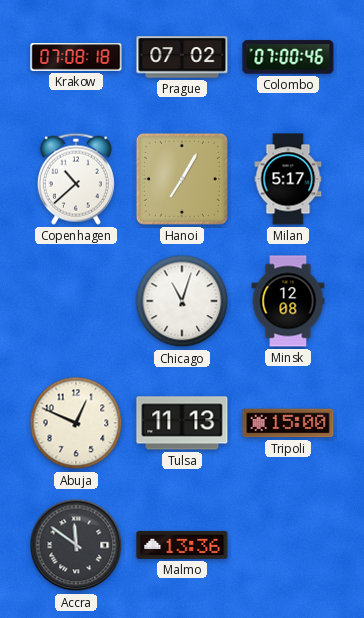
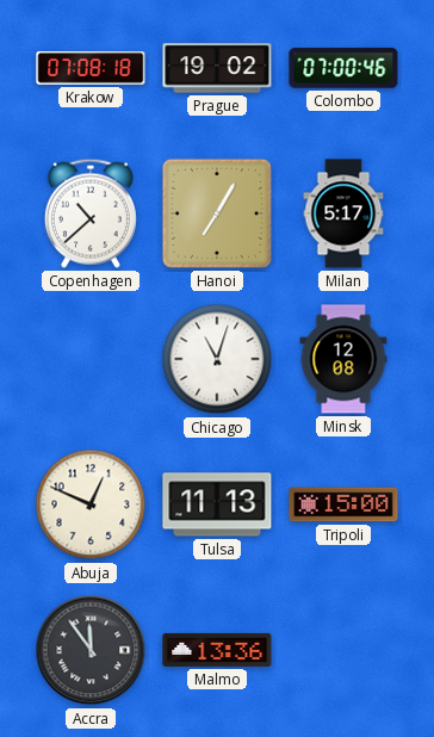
Prague: 07:02 -> 19:02 (217, 68)
Accra: 11:51 -> 11:54 (91, 650)
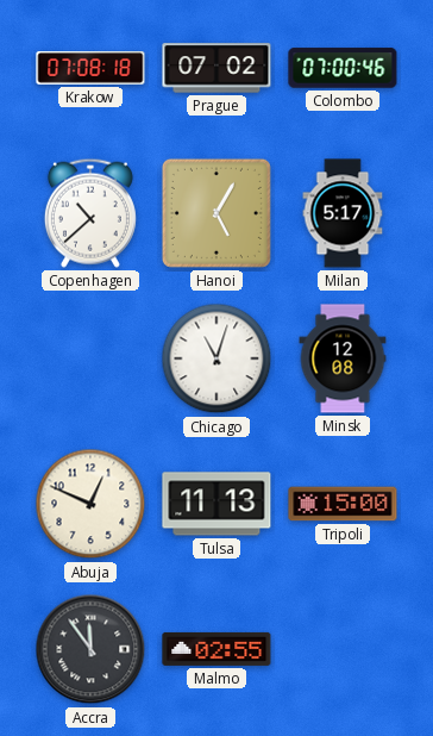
Prague: 19:02 -> 07:02 (216, 68)
Hanoi: 7:05 -> 5:05 (216, 213)
Malmo: 13:36 -> 02:55 (216, 649)
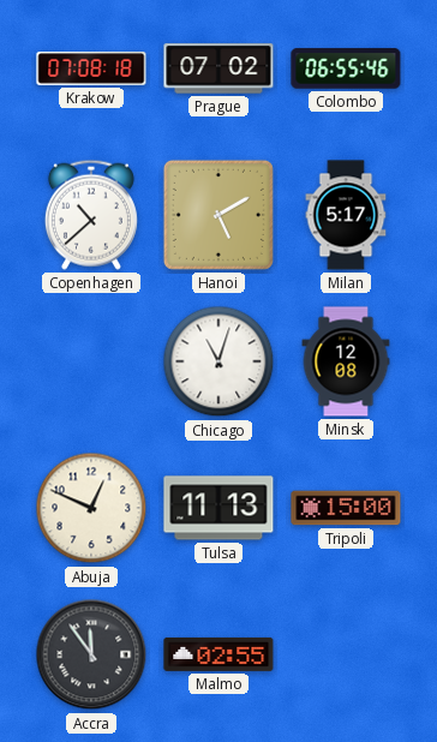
Colombo: 07:00 -> 06:55 (346, 68)
Hanoi: 5:05 -> 5:10 (218, 215)
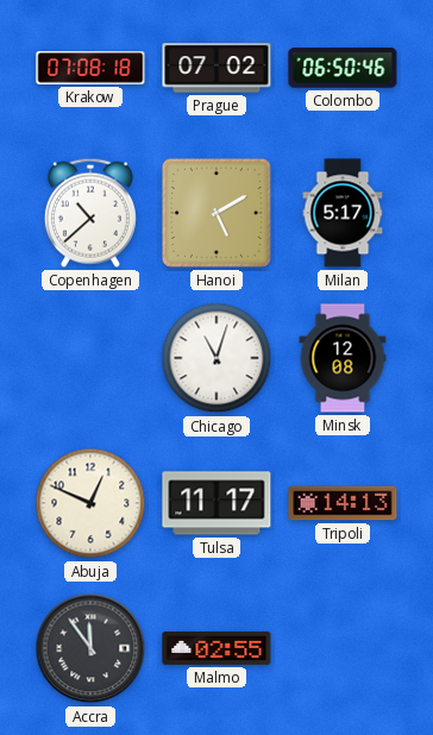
Colombo: 06:55 -> 06:50 (343, 68)
Tulsa: 11:13 -> 11:17 (216, 503)
Tripoli: 15:00 -> 14:13 (343, 503)
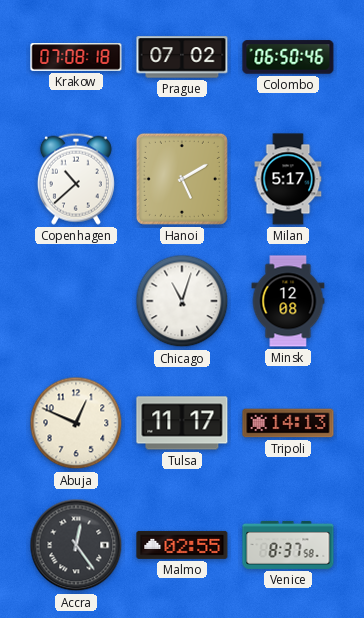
Accra: 11:54 -> 12:24 (76, 545)
Venice: none -> 8:37 (288, 545)
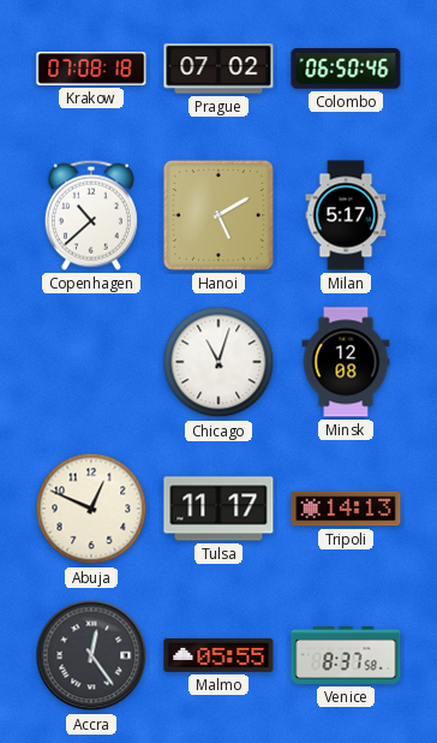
Malmo: 02:55 -> 05:55 (218, 655)
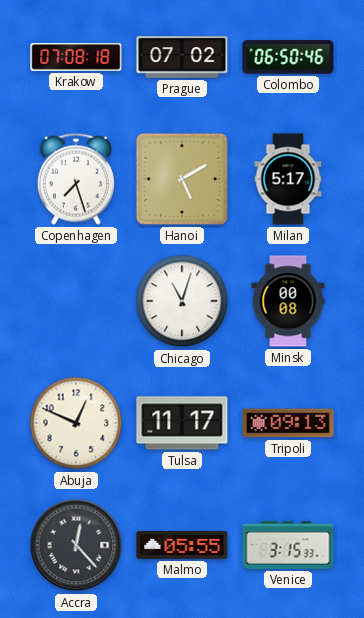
Copenhagen: 10:38 -> 7:27 (76, 179)
Minsk: 12:08 -> 00:08 (288, 301)
Tripoli: 14:13 -> 09:13 (288, 423)
Accra: 12:24 -> 12:23 (76, 545)
Venice: 8:37 -> 3:15 (288, 545)
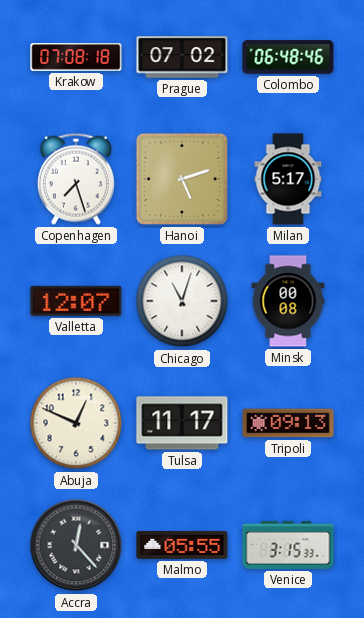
Colombo: 06:50 -> 06:48 (288, 57)
Hanoi: 5:10 -> 5:12 (182, 179)
Valletta: none -> 12:07 (76, 301)
